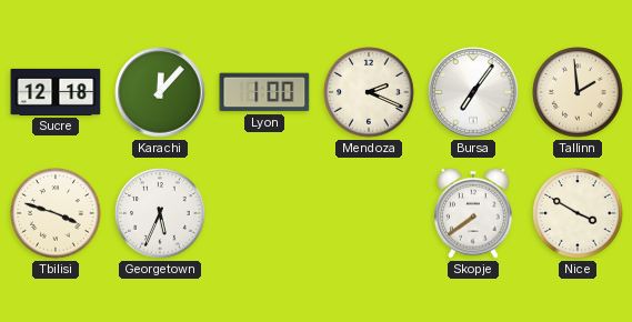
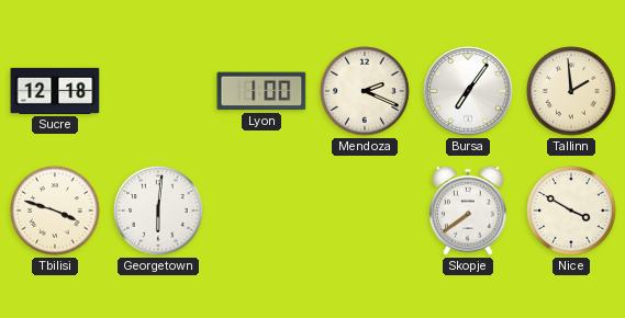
Karachi: 12:07 -> none (160, 92)
Georgetown: 5:34 -> 6:01 (158, 211)
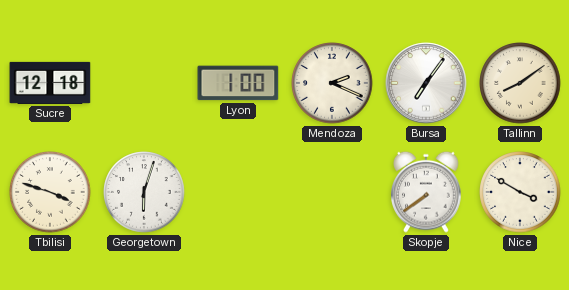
Tallinn: 1:59 -> 8:09 (520, 83)
Georgetown: 6:01 -> 6:03 (144, 192)
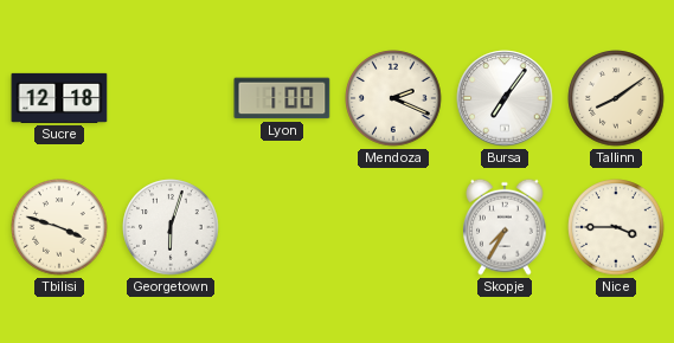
Skopje: 7:39 -> 7:35 (506, 227)
Nice: 3:50 -> 3:45 (616, 227)
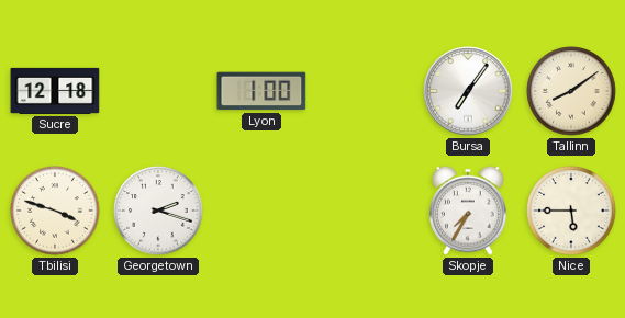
Mendoza: 2:19 -> none (393, 98)
Georgetown: 6:03 -> 2:18 (158, 211)
Nice: 3:45 -> 5:45 (571, 211)
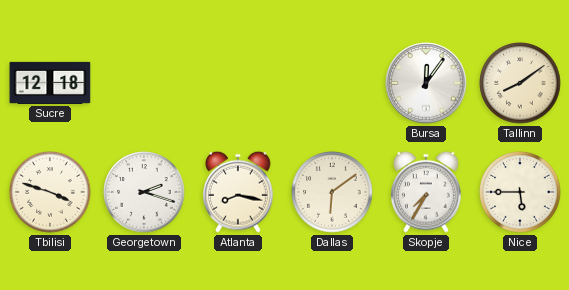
Lyon: 1:00 -> none (261, 91)
Bursa: 7:06 -> 12:06 (426, 83)
Atlanta: none -> 8:17 (239, 192)
Dallas: none -> 6:09 (332, 192)
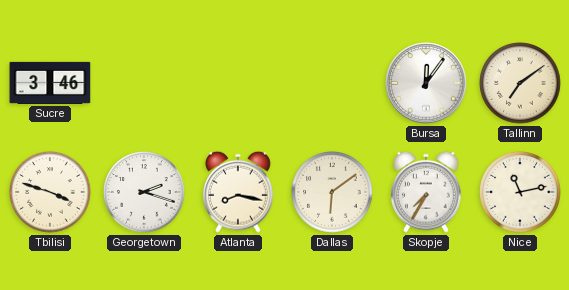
Sucre: 12:18 -> 3:46 (50, 83)
Tallinn: 8:09 -> 7:09 (520, 83)
Nice: 5:45 -> 11:13 (520, 192)
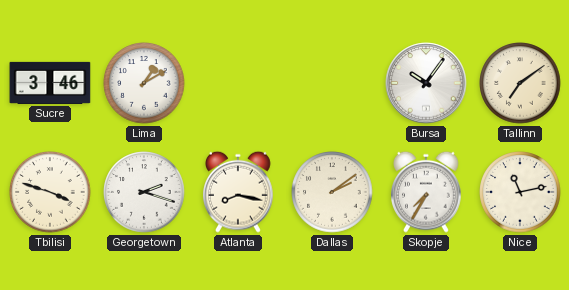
Lima: none -> 1:10 (144, 83)
Bursa: 12:06 -> 10:06 (426, 83)
Dallas: 6:09 -> 2:09 (332, 192)
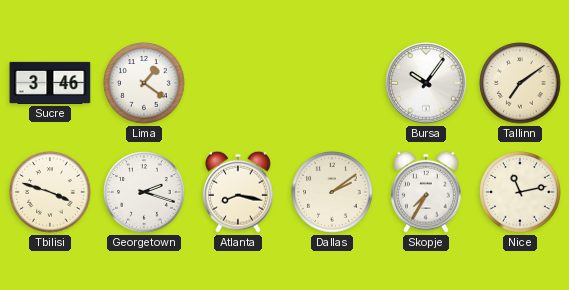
Lima: 1:10 -> 1:21 (144, 83)
